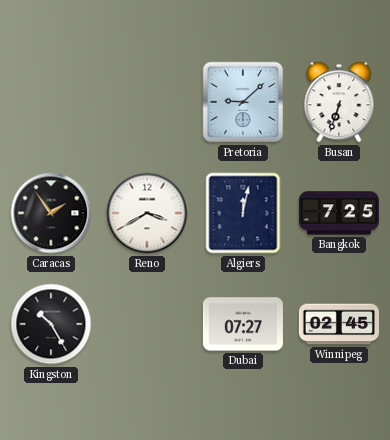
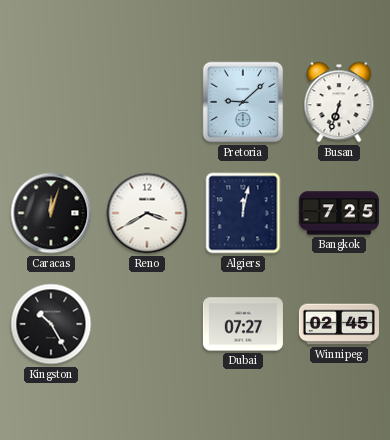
Caracas: 1:54 -> 12:03 (51, 213)
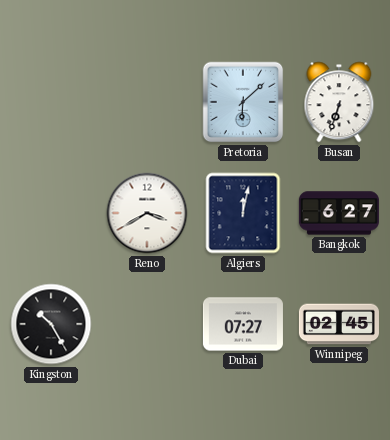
Pretoria: 9:08 -> 6:08 (243, 102)
Caracas: 12:03 -> none (51, 213)
Bangkok: 7:25 -> 6:27 (339, 213)
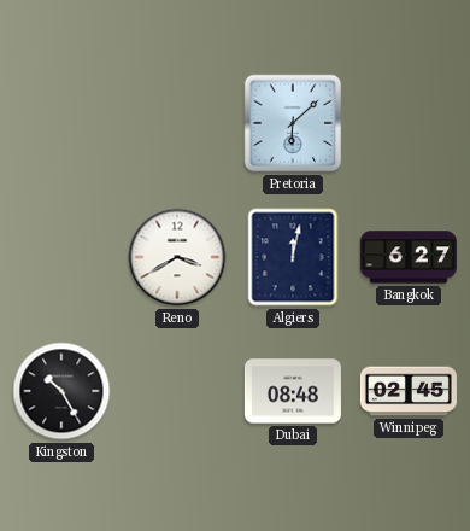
Busan: 6:33 -> none (339, 102)
Dubai: 07:27 -> 08:48 (293, 391)
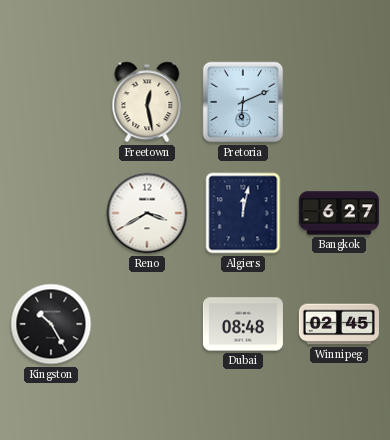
Freetown: none -> 12:28 (147, 102)
Pretoria: 6:08 -> 6:11 (243, 102)
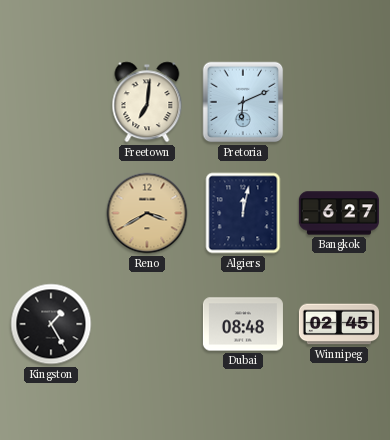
Freetown: 12:28 -> 7:01 (147, 102)
Reno dial: white -> champagne (147, 213)
Kingston: 10:25 -> 1:25 (51, 324)
